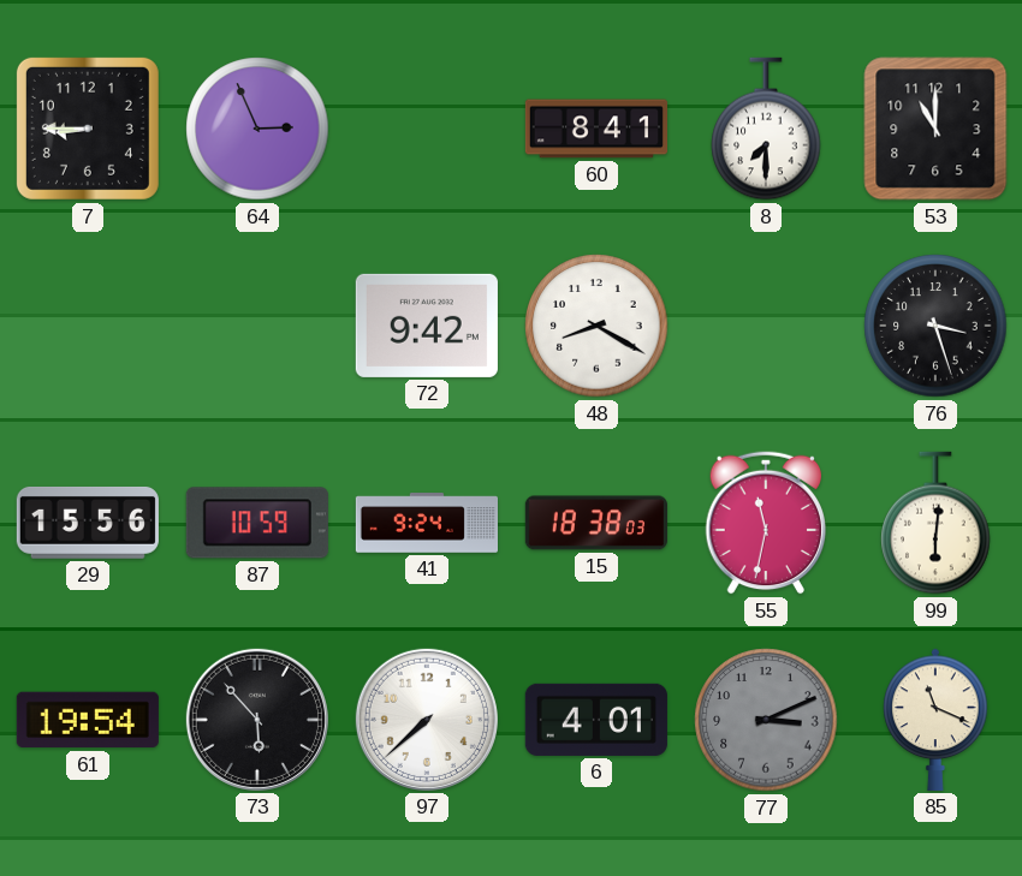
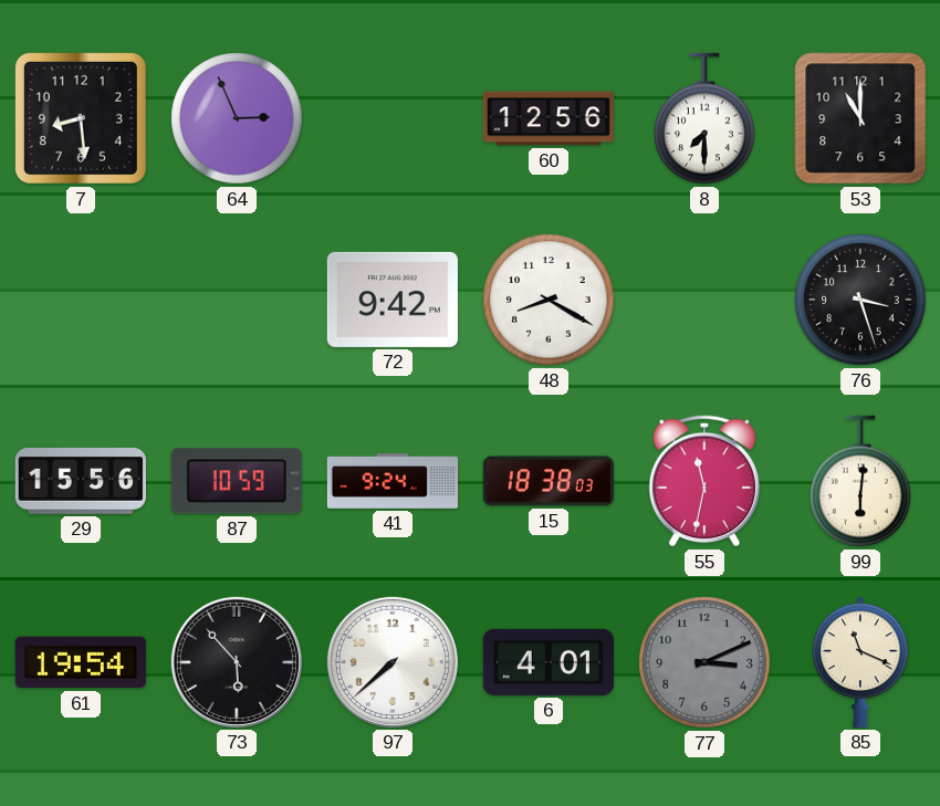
7: 8:45 -> 8:29 (81, 118)
60: 8:41 -> 12:56 (547, 118)
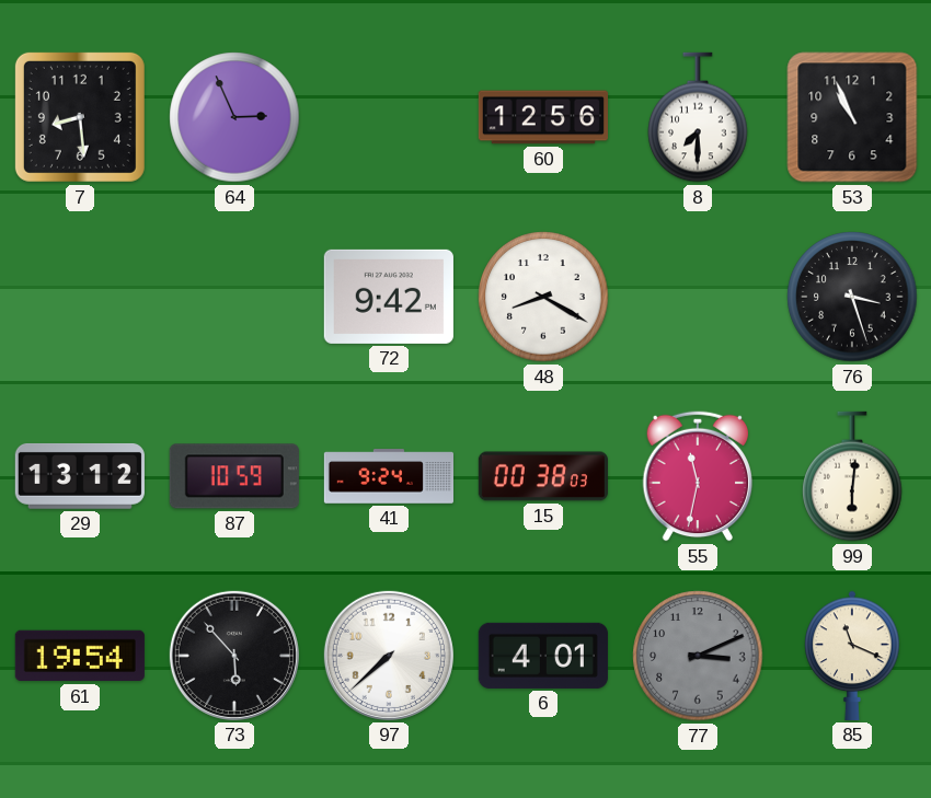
53: 11:00 -> 10:56 (852, 117)
29: 15:56 -> 13:12 (80, 476)
15: 18:38 -> 00:38 (543, 476)
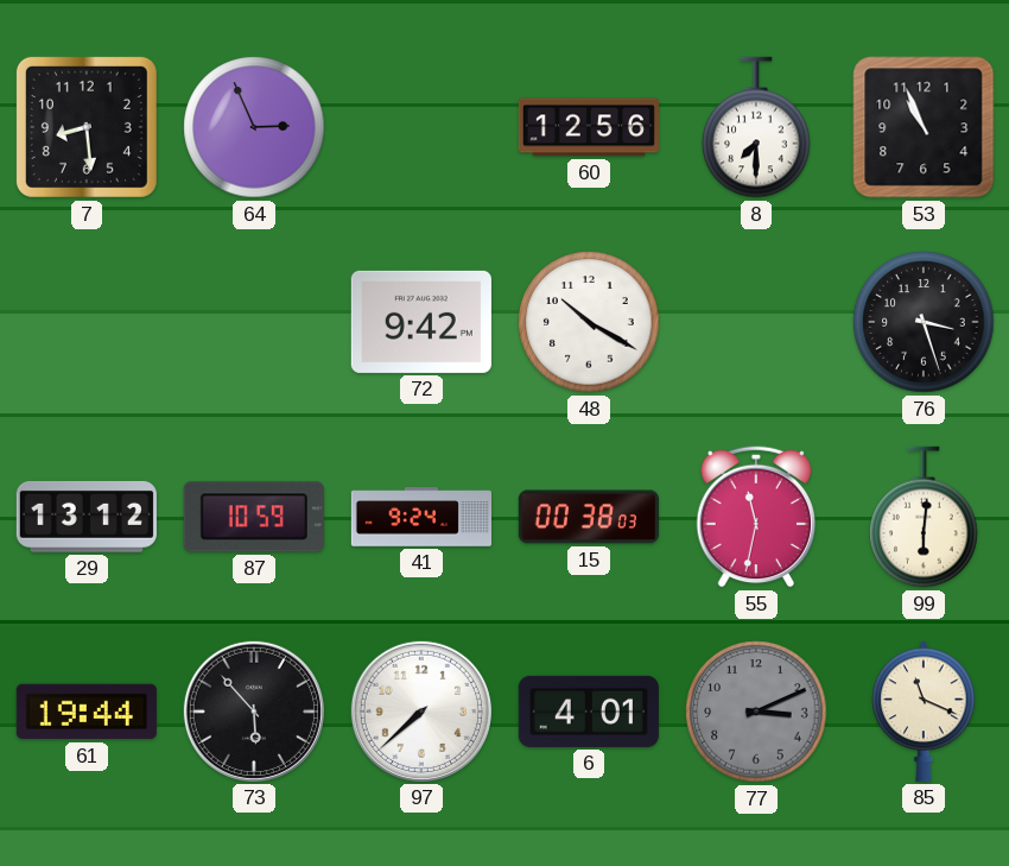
48: 8:20 -> 10:20 (589, 322)
61: 19:54 -> 19:44 (87, 712)
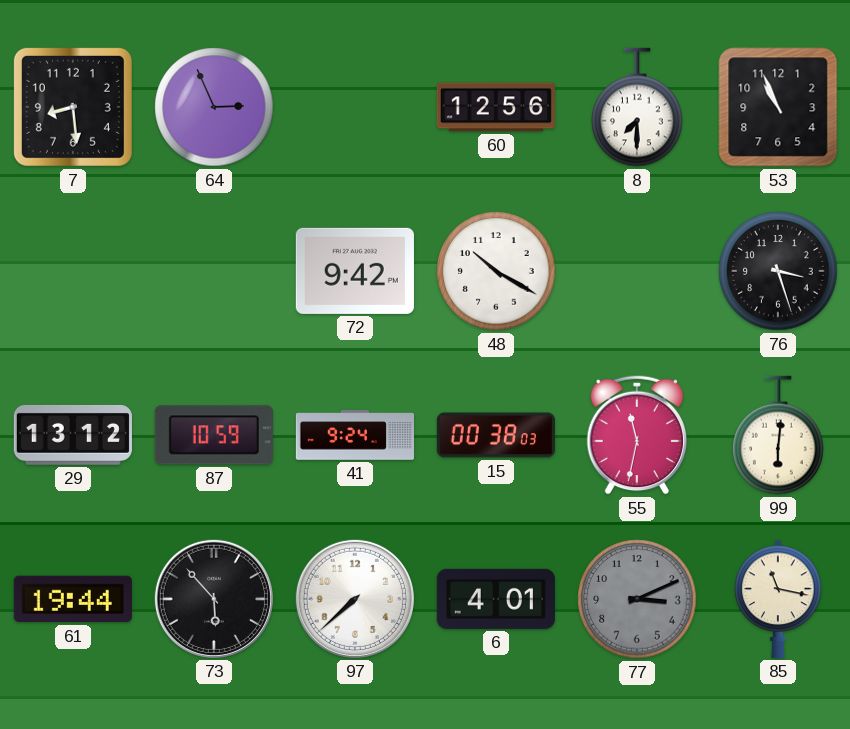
85: 11:19 -> 11:17 (778, 599)
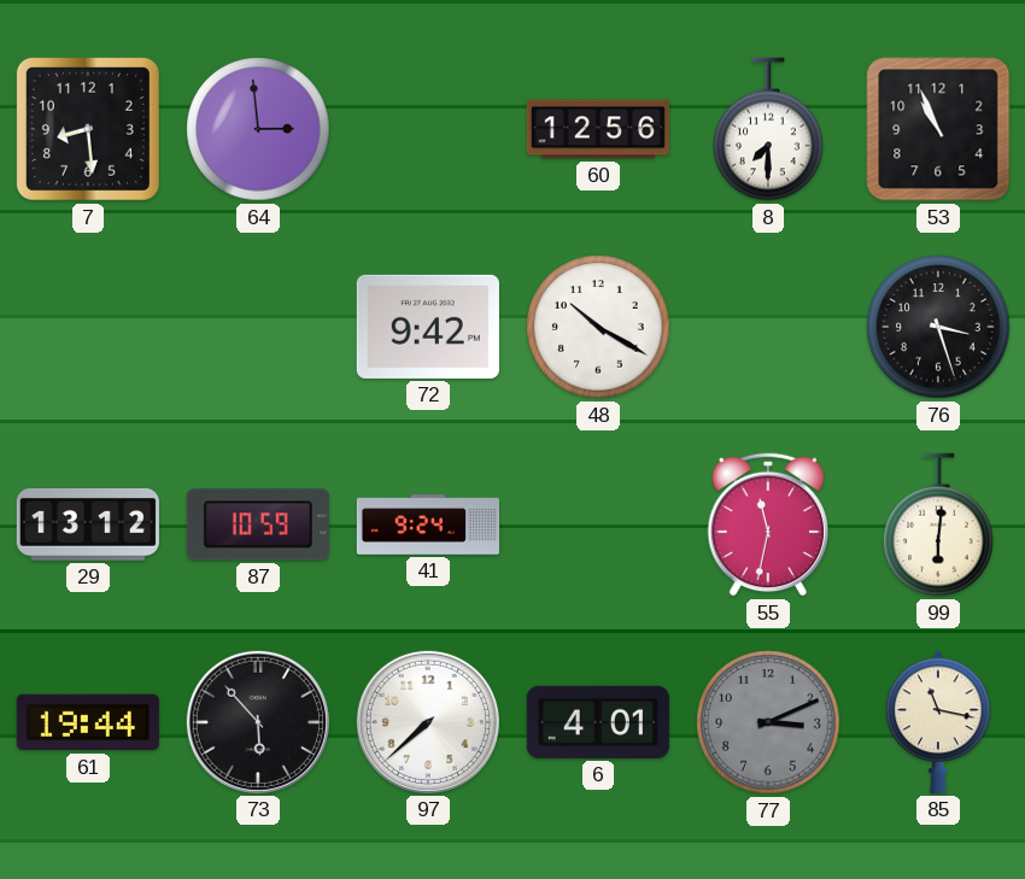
64: 2:56 -> 2:59 (258, 129)
15: 00:38 -> none (496, 435)
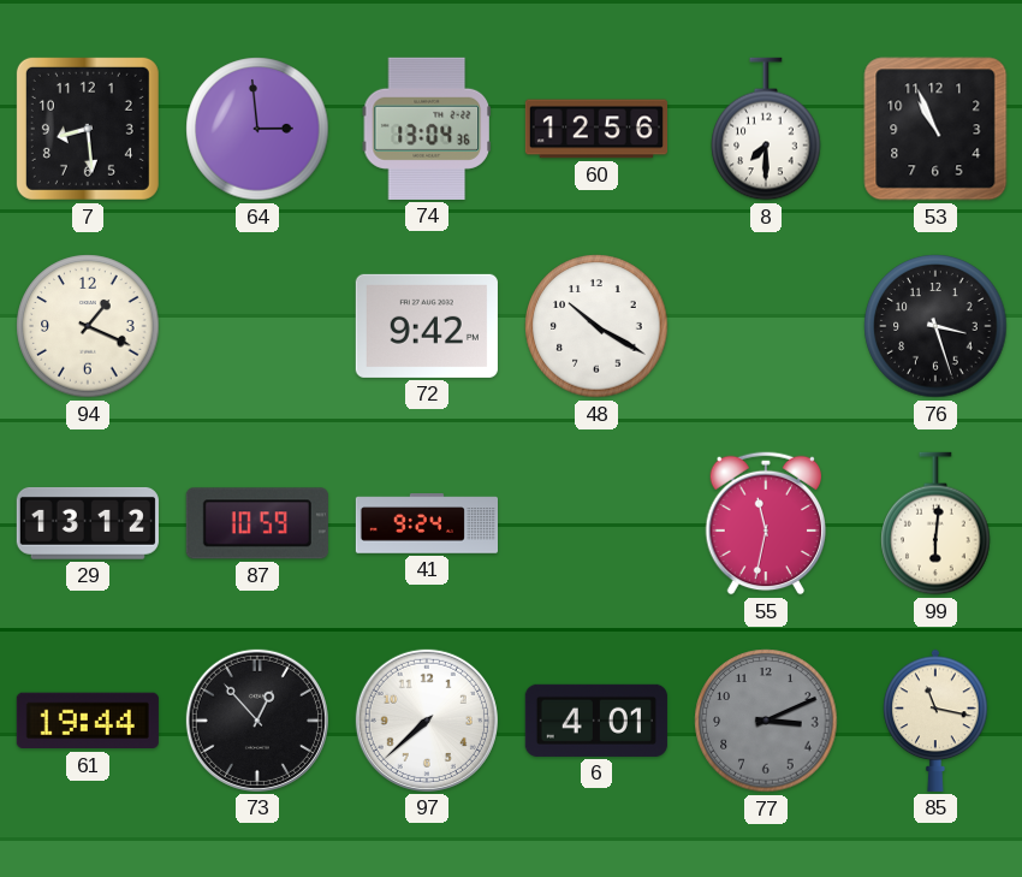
74: none -> 13:04 (427, 129)
94: none -> 1:19 (88, 326)
73: 5:53 -> 12:53 (257, 721)
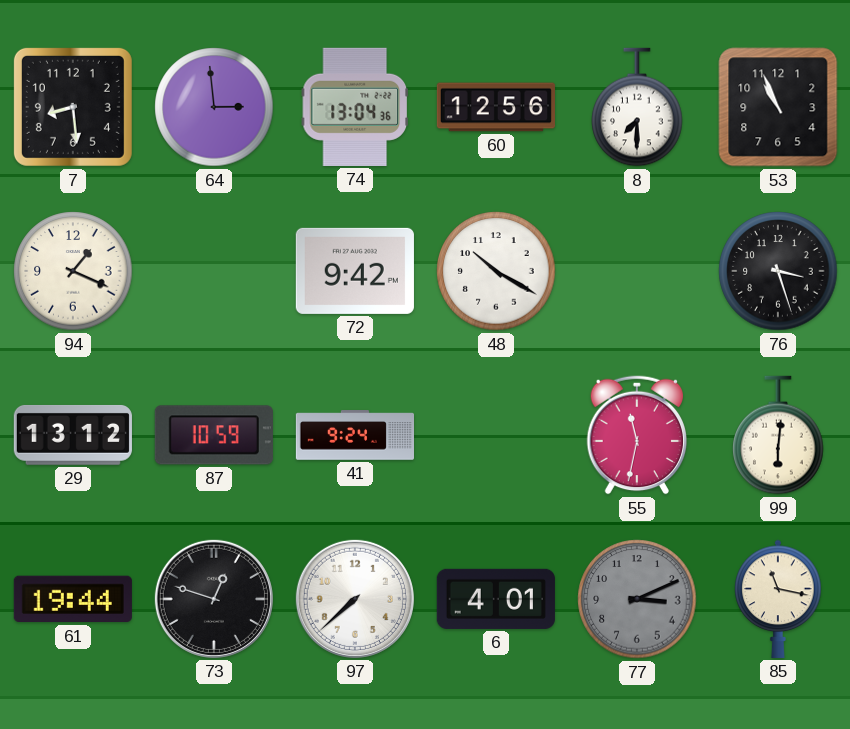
73: 12:53 -> 12:48 (214, 599)
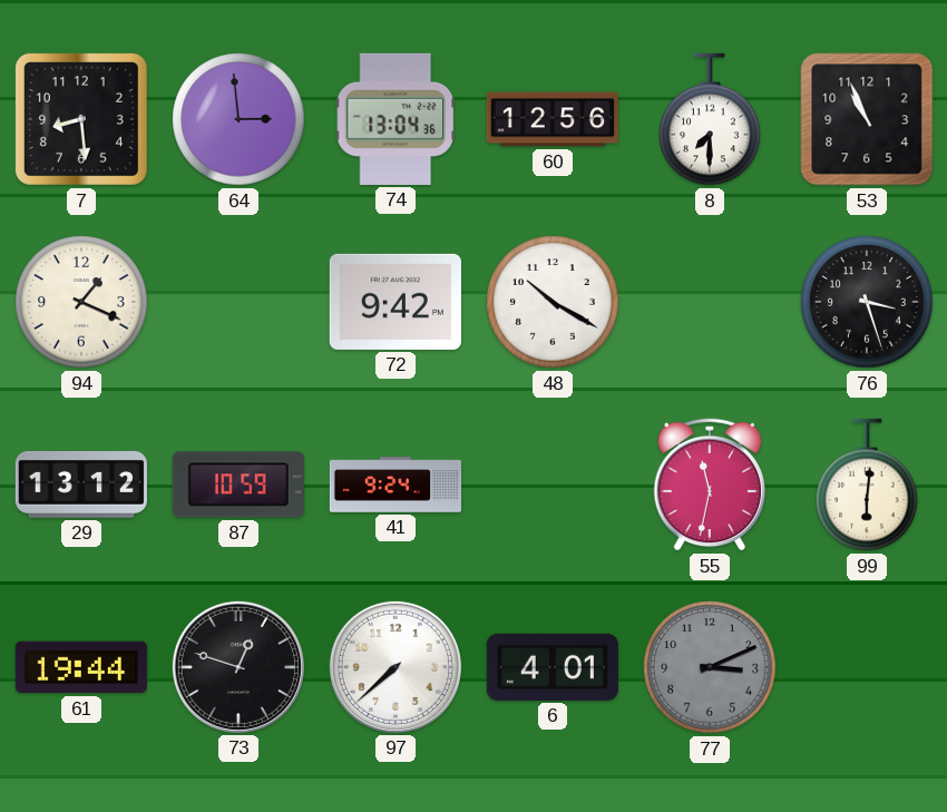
85: 11:17 -> none (778, 599)
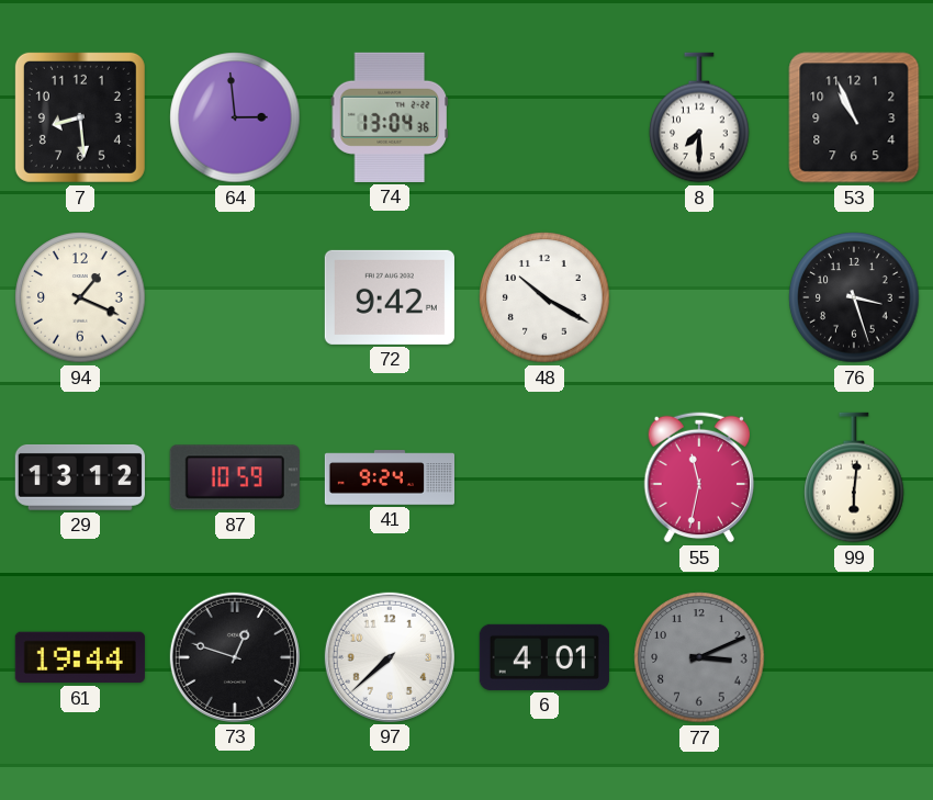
60: 12:56 -> none (551, 119)
